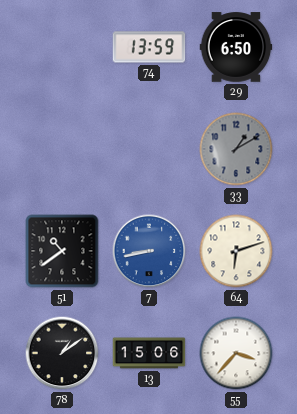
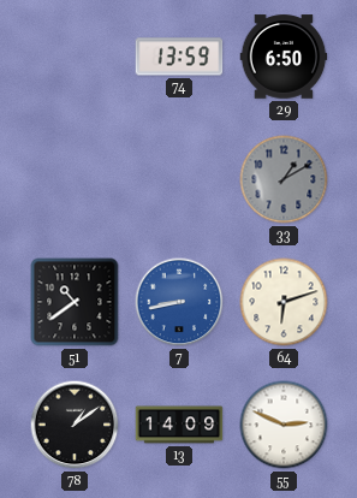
13: 15:06 -> 14:09 (179, 425)
55: 3:37 -> 2:49 (284, 425)
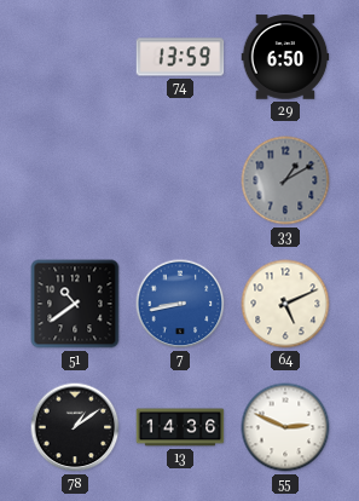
64: 6:12 -> 5:11 (285, 304)
13: 14:09 -> 14:36 (180, 427)
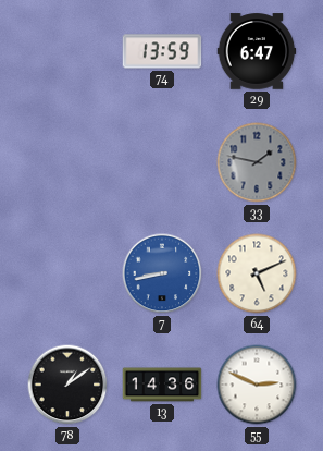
29: 6:50 -> 6:47 (257, 51)
33: 1:10 -> 1:47 (257, 162)
51: 10:39 -> none (75, 304)
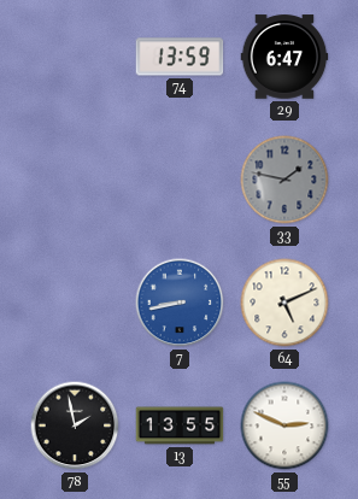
78: 1:09 -> 1:58 (75, 425)
13: 14:36 -> 13:55 (180, 425)
